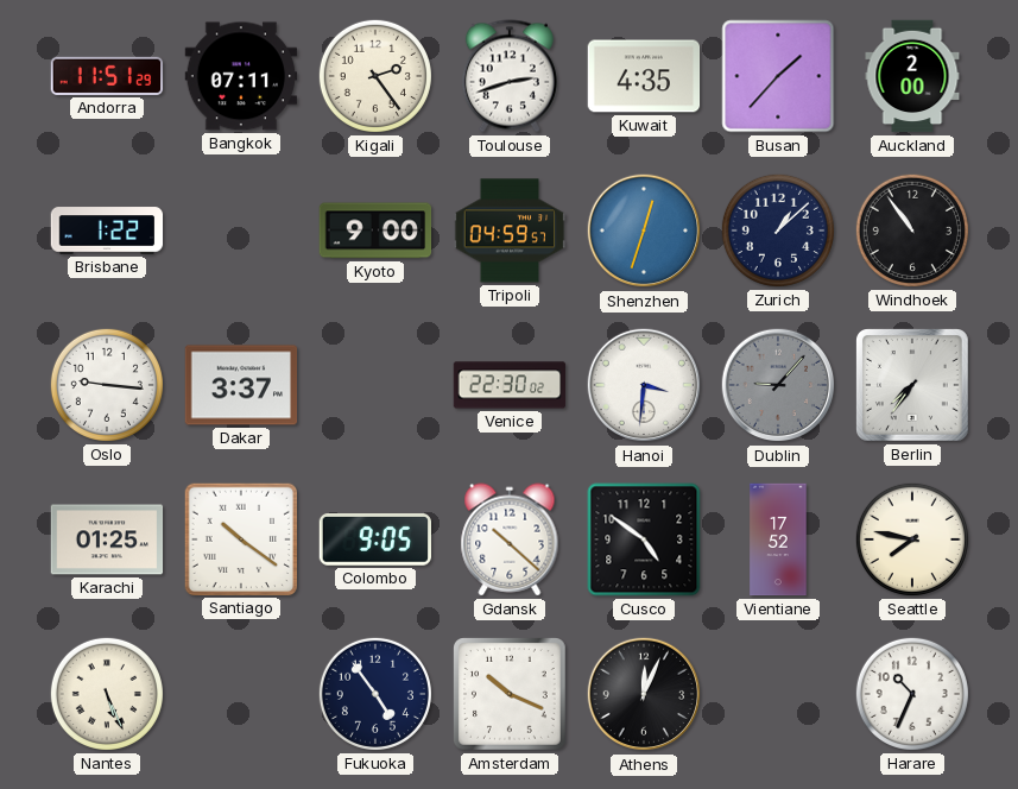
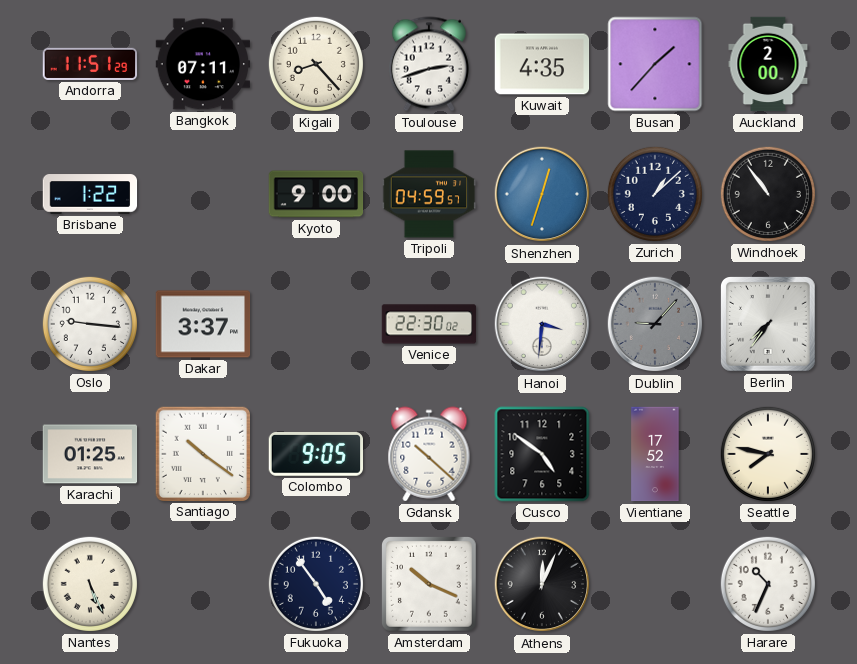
Kigali: 2:24 -> 8:23 (316, 64)
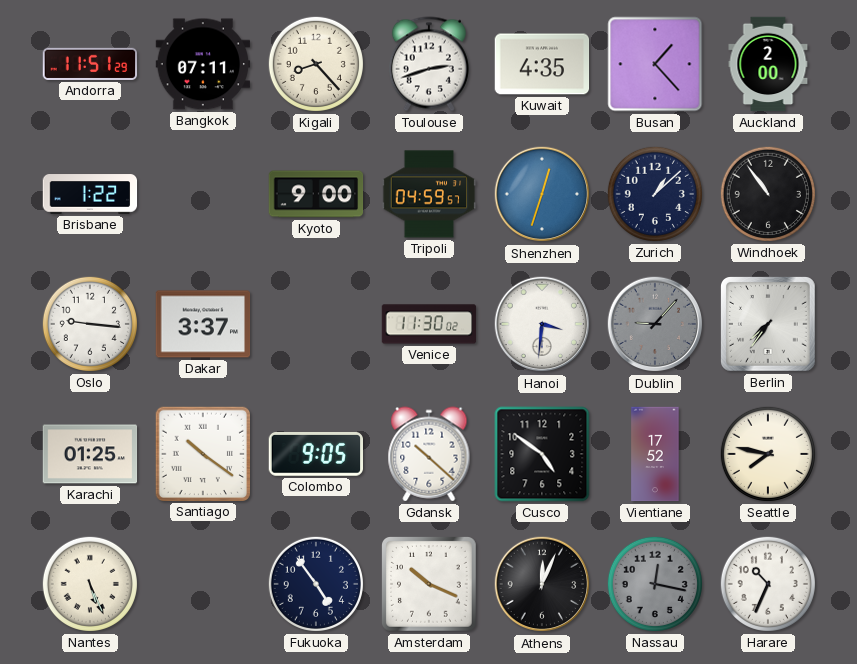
Busan: 1:37 -> 1:23 (655, 64)
Venice: 22:30 -> 11:30 (429, 324)
Nassau: none -> 12:17 (655, 584)
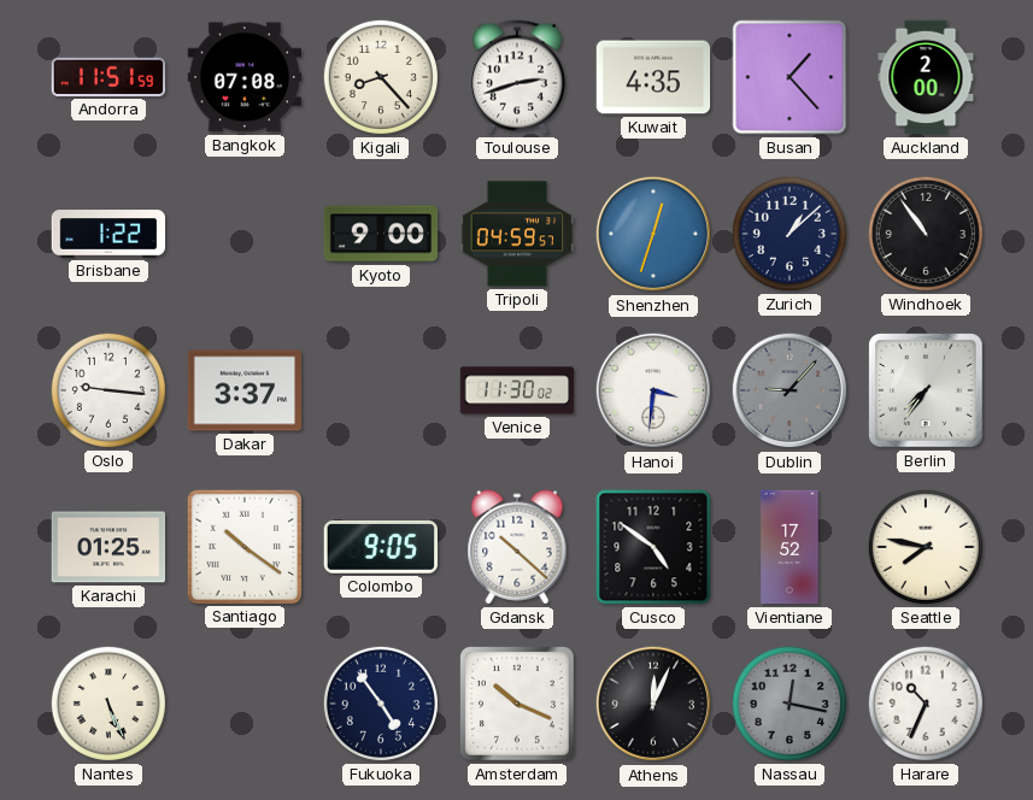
Andorra: 11:51:29 -> 11:51:59 (108, 77)
Bangkok: 07:11 -> 07:08 (245, 77)
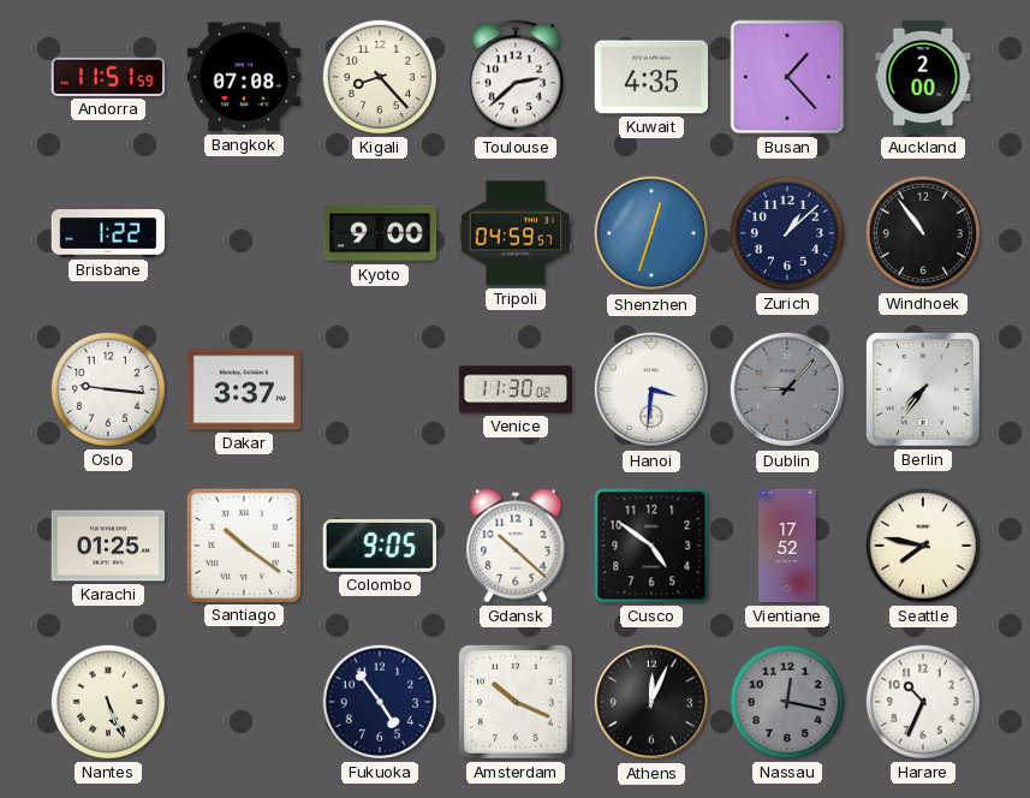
Toulouse: 2:42 -> 2:38 (516, 77)
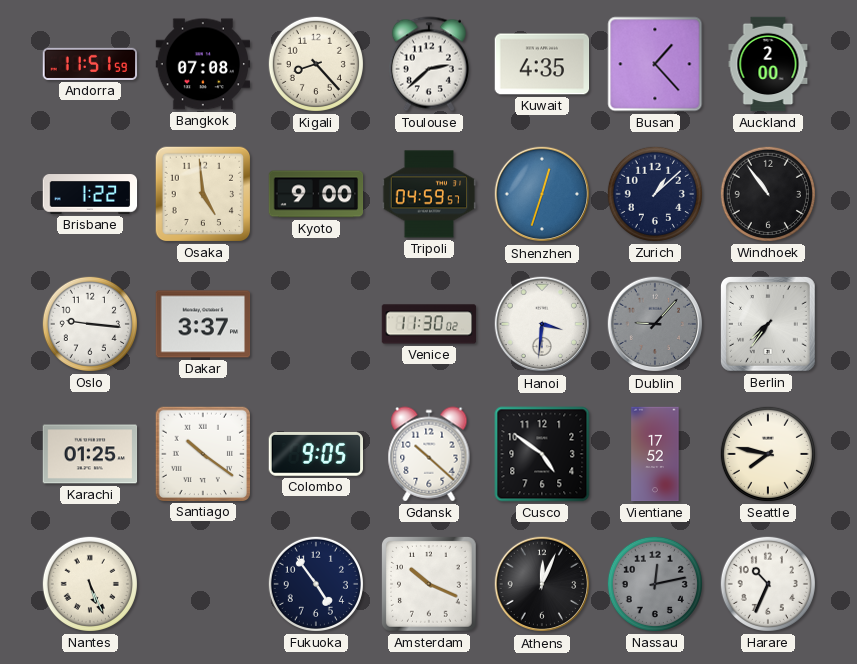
Osaka: none -> 4:59 (203, 194)
Nassau: 12:17 -> 12:13 (655, 584)
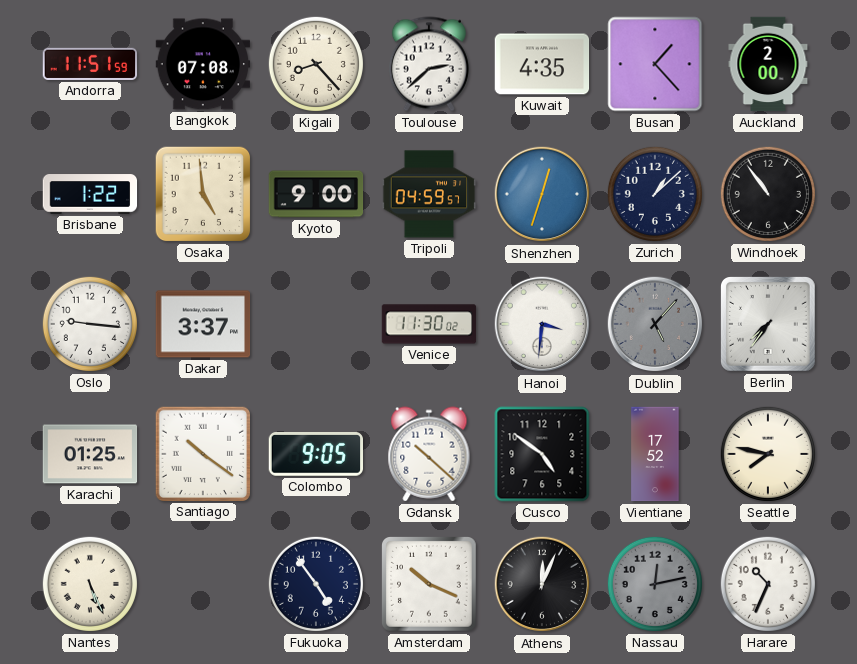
Dublin: 9:07 -> 5:07 (655, 324)
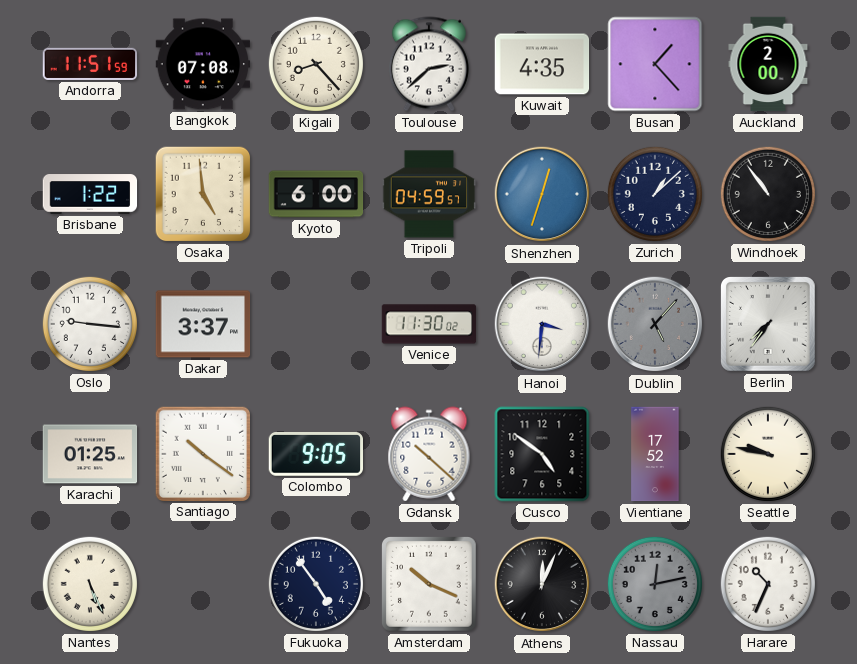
Kyoto: 9:00 -> 6:00 (316, 194)
Seattle: 7:47 -> 9:47 (768, 454)
